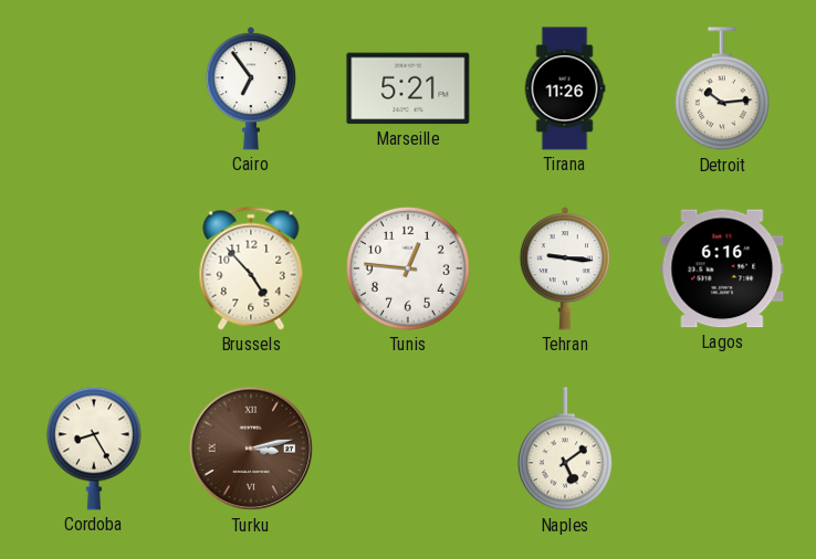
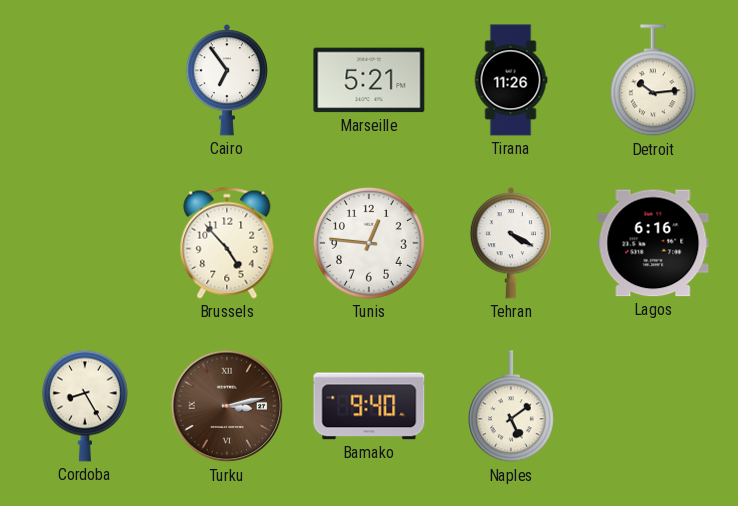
Tehran: 9:16 -> 4:20 (511, 243)
Bamako: none -> 9:40 (369, 406)
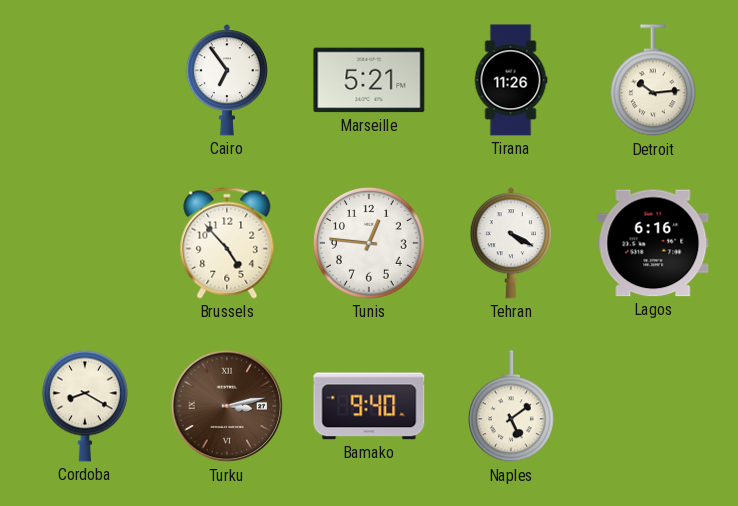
Cordoba: 8:25 -> 8:20 (85, 406)
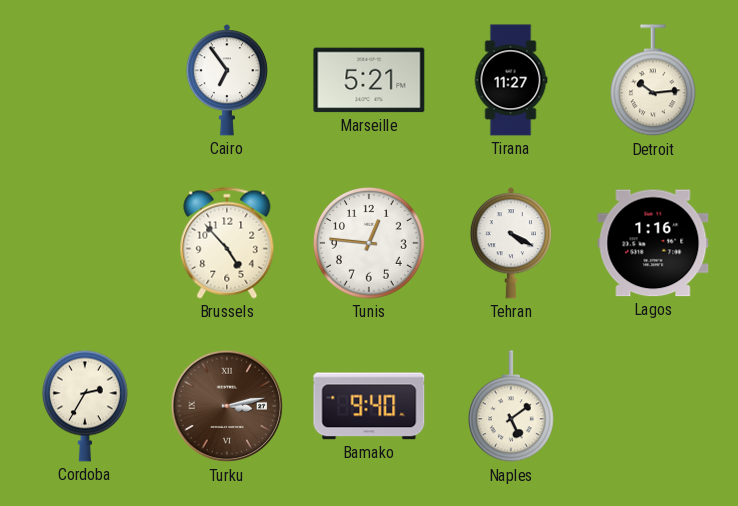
Tirana: 11:26 -> 11:27 (511, 80)
Lagos: 6:16 -> 1:16 (653, 243)
Cordoba: 8:20 -> 2:35 (85, 406)
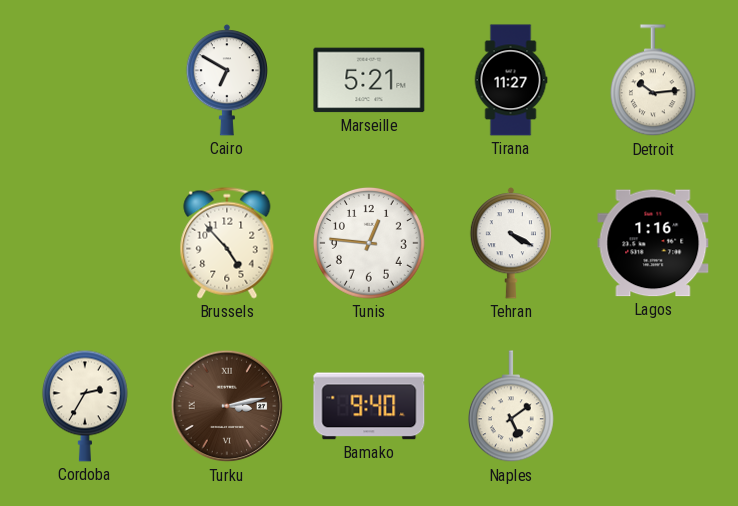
Cairo: 6:54 -> 6:50 (227, 80)
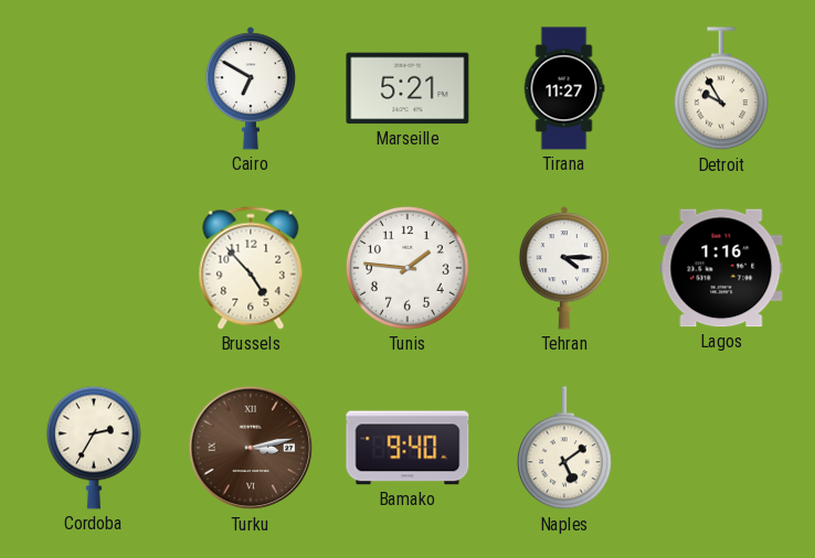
Detroit: 10:14 -> 9:55 (721, 89)
Tunis: 12:46 -> 1:46 (407, 268)
Tehran: 4:20 -> 4:15 (564, 268)
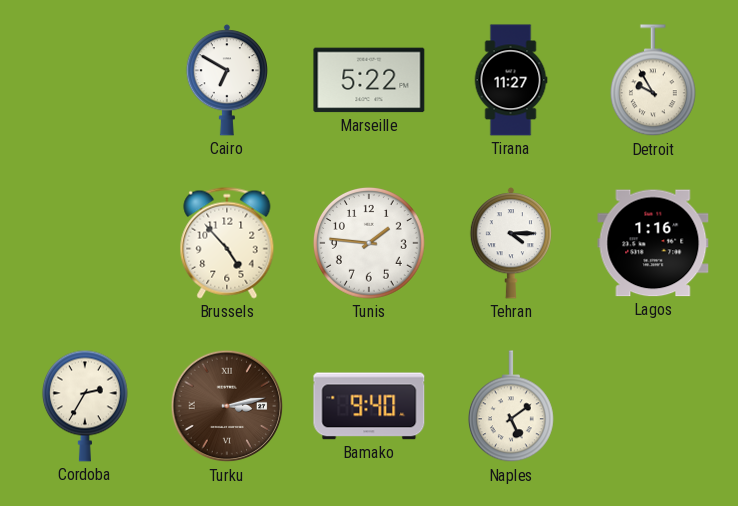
Marseille: 5:21 -> 5:22 (369, 80)
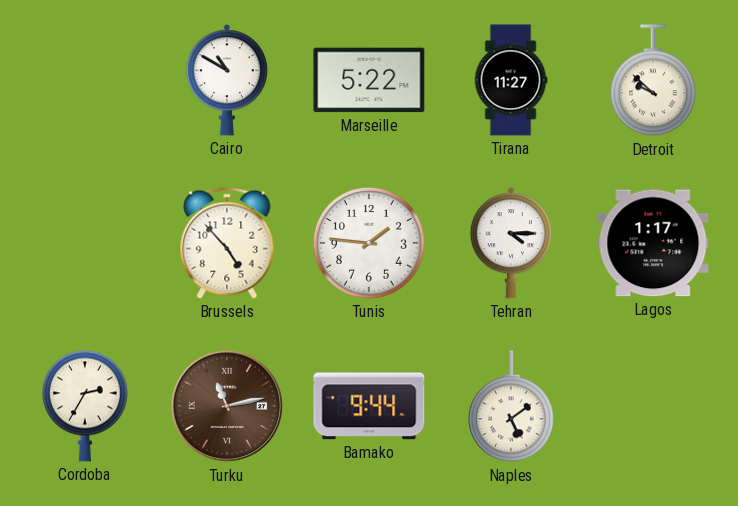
Cairo: 6:50 -> 10:50 (227, 80)
Detroit: 9:55 -> 9:52 (653, 81)
Lagos: 1:16 -> 1:17 (653, 243)
Turku: 3:13 -> 11:13 (227, 406)
Bamako: 9:40 -> 9:44 (369, 406)
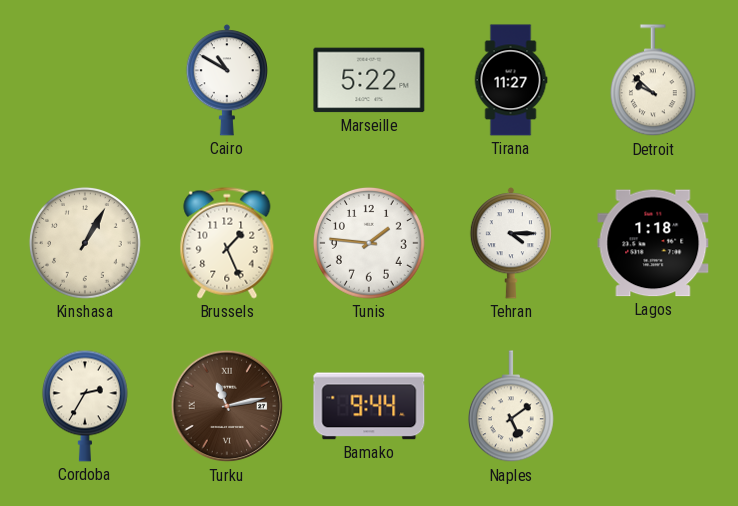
Kinshasa: none -> 1:05 (85, 243)
Brussels: 4:53 -> 1:26 (227, 243)
Lagos: 1:17 -> 1:18 (653, 243)
